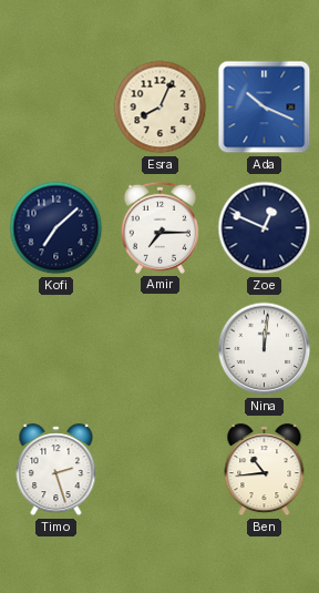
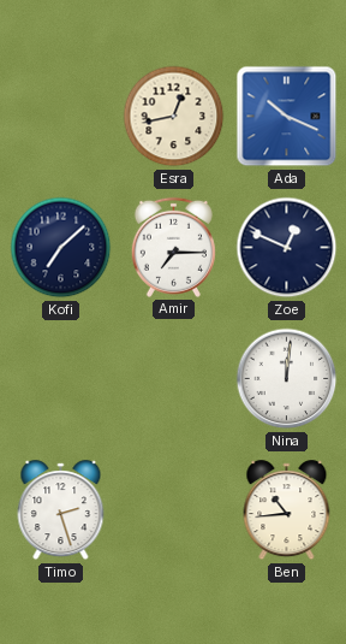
Esra: 8:04 -> 12:43 (174, 117)
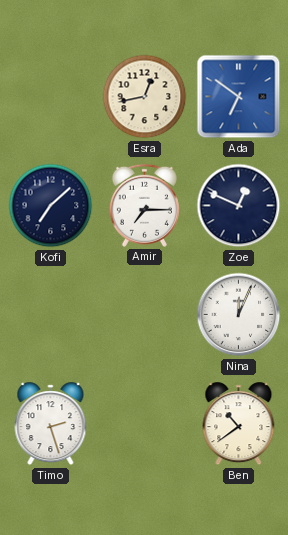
Ada: 10:19 -> 6:51 (239, 97)
Nina: 12:01 -> 12:04 (239, 315)
Ben: 10:44 -> 10:39 (239, 424)
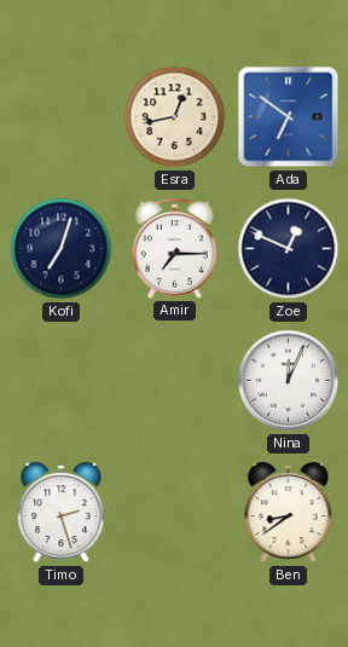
Kofi: 7:08 -> 7:03 (62, 249)
Ben: 10:39 -> 8:39 (289, 513)
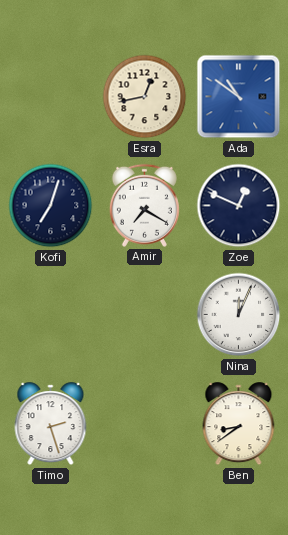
Ada: 6:51 -> 10:51 (239, 97)
Amir: 7:15 -> 7:20 (144, 205)
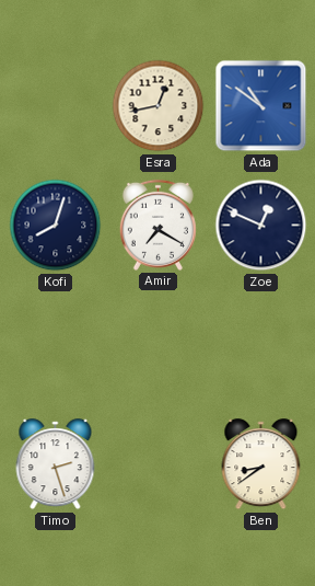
Kofi: 7:03 -> 8:03 (56, 226)
Nina: 12:04 -> none (239, 315)
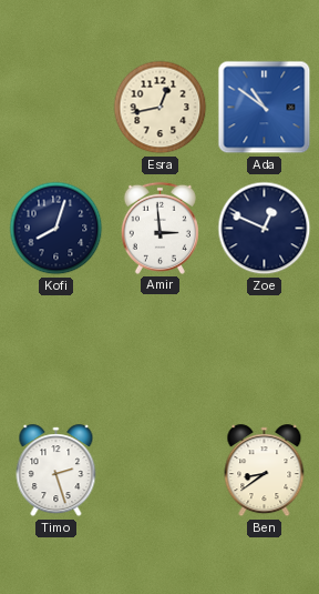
Amir: 7:20 -> 2:59 (159, 228)
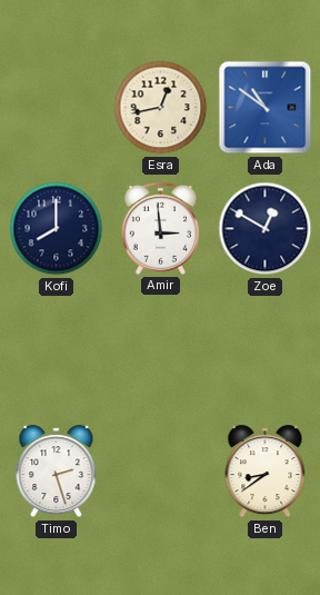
Kofi: 8:03 -> 8:00 (57, 229)
Zoe: 12:49 -> 12:50 (266, 229)
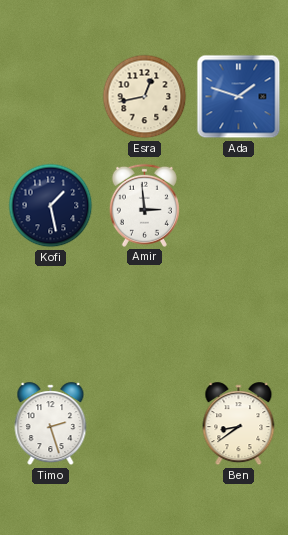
Ada: 10:51 -> 1:48 (239, 97)
Kofi: 8:00 -> 1:28 (51, 206)
Zoe: 12:50 -> none (266, 229)
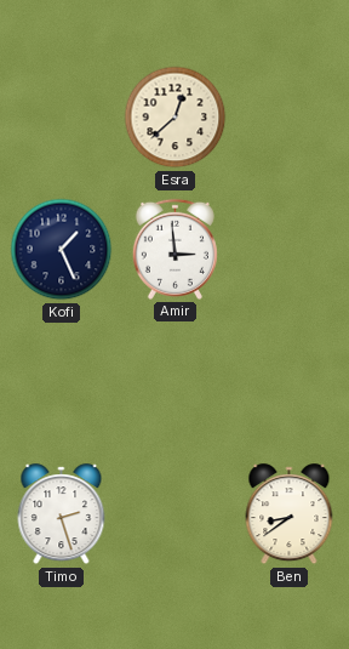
Esra: 12:43 -> 12:38 (176, 118)
Ada: 1:48 -> none (239, 97)
Kofi: 1:28 -> 1:26 (62, 250)
